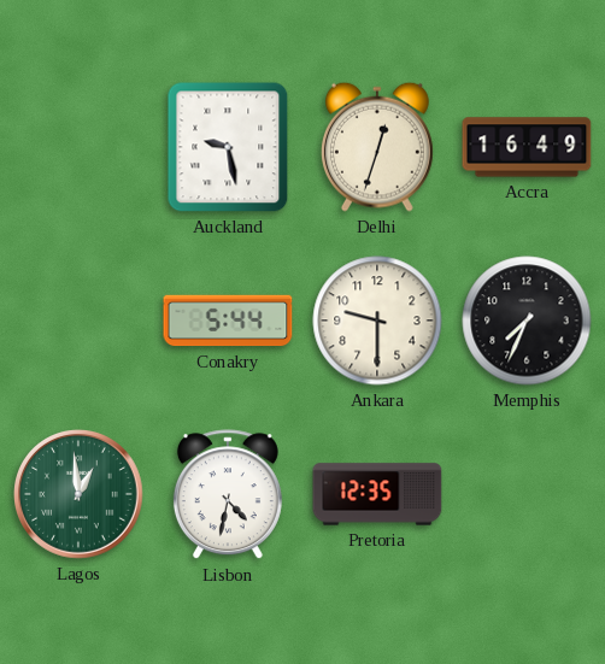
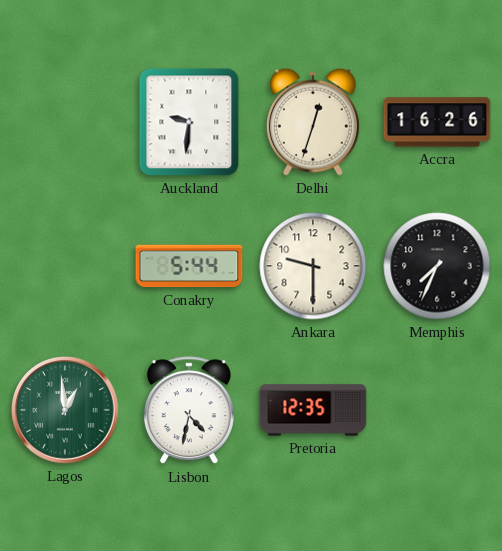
Auckland: 9:28 -> 9:31 (189, 122)
Accra: 16:49 -> 16:26 (437, 122)
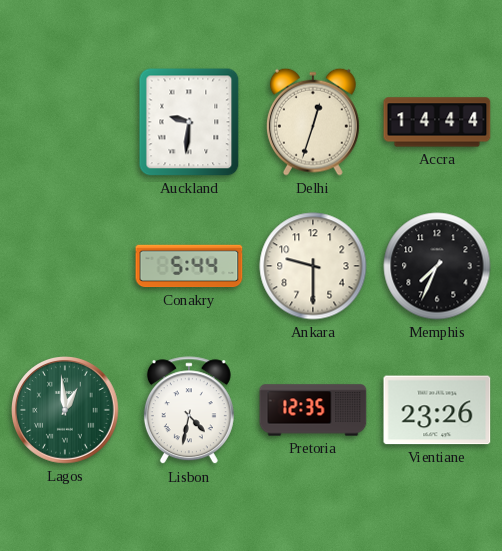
Accra: 16:26 -> 14:44 (437, 122)
Vientiane: none -> 23:26 (437, 410)
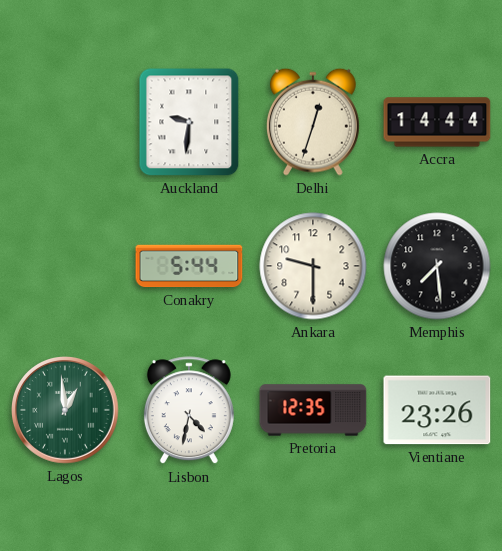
Memphis: 7:34 -> 7:29 (437, 266)
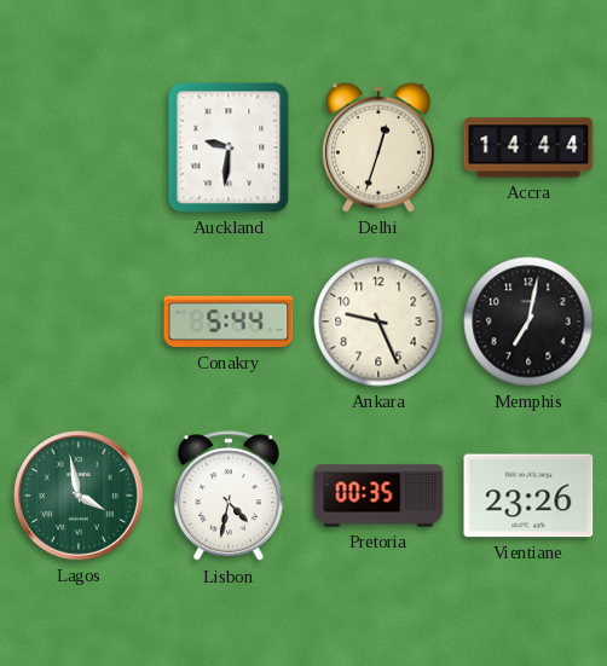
Ankara: 9:30 -> 9:26 (378, 322)
Memphis: 7:29 -> 7:02 (528, 322)
Lagos: 12:59 -> 3:58 (80, 497)
Pretoria: 12:35 -> 00:35 (378, 496)
